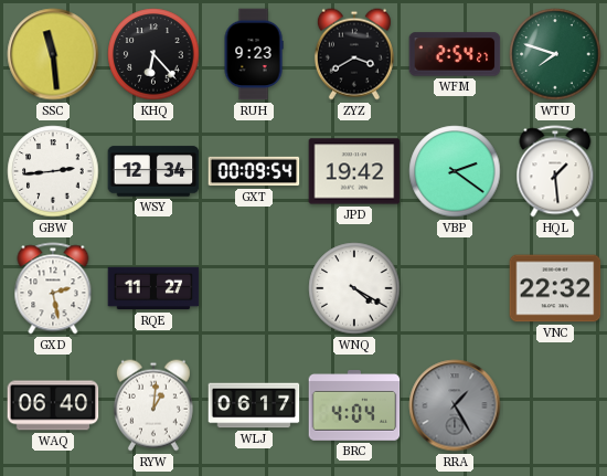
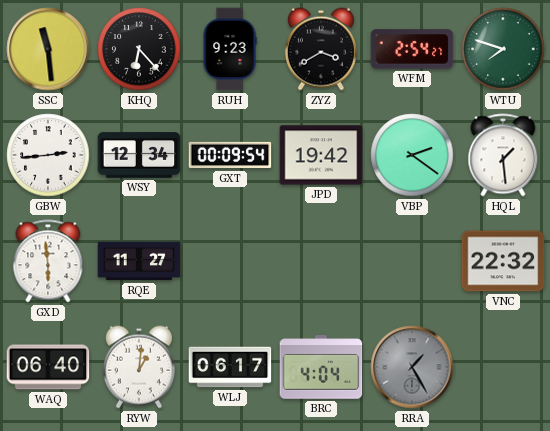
GXD: 2:28 -> 5:59 (48, 261)
WNQ: 4:20 -> none (354, 288)
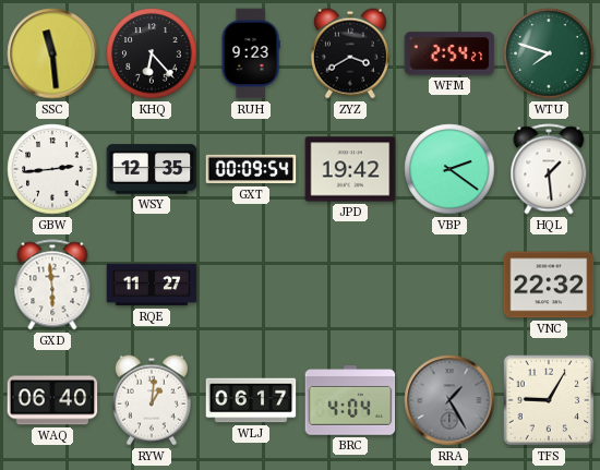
WSY: 12:34 -> 12:35 (152, 169)
TFS: none -> 9:05 (549, 400)
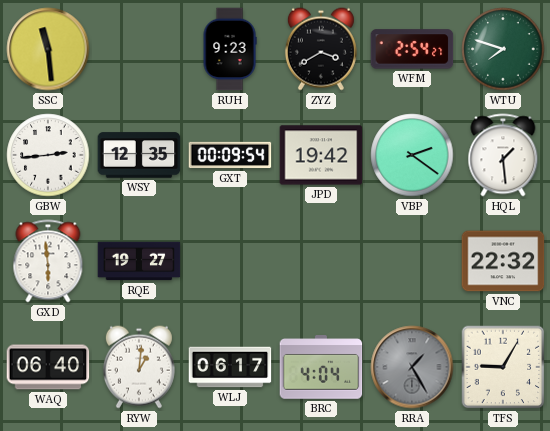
KHQ: 6:23 -> none (152, 53)
RQE: 11:27 -> 19:27 (139, 261)
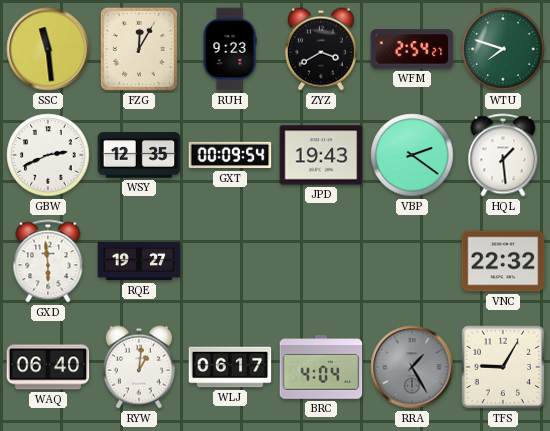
FZG: none -> 12:05 (139, 49)
GBW: 2:44 -> 2:41 (48, 155)
JPD: 19:42 -> 19:43 (321, 155)
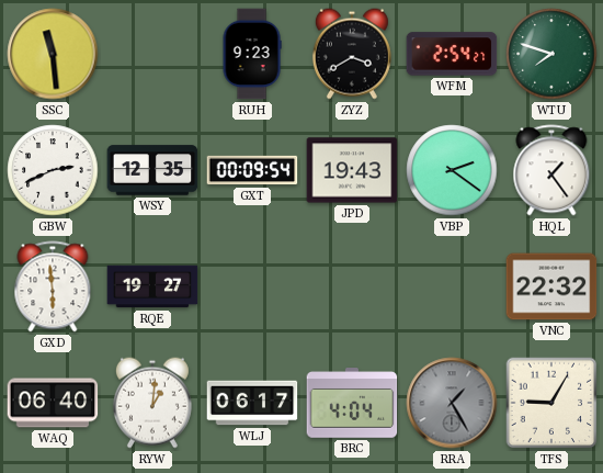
FZG: 12:05 -> none (139, 49)
HQL: 1:29 -> 1:24 (551, 170)
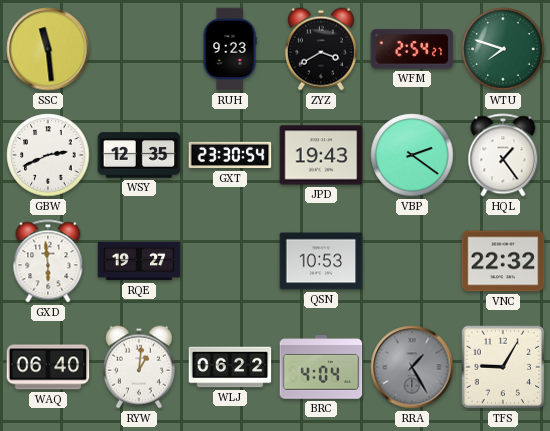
GXT: 00:09 -> 23:30 (230, 155)
QSN: none -> 10:53 (321, 261)
WLJ: 06:17 -> 06:22 (230, 367)
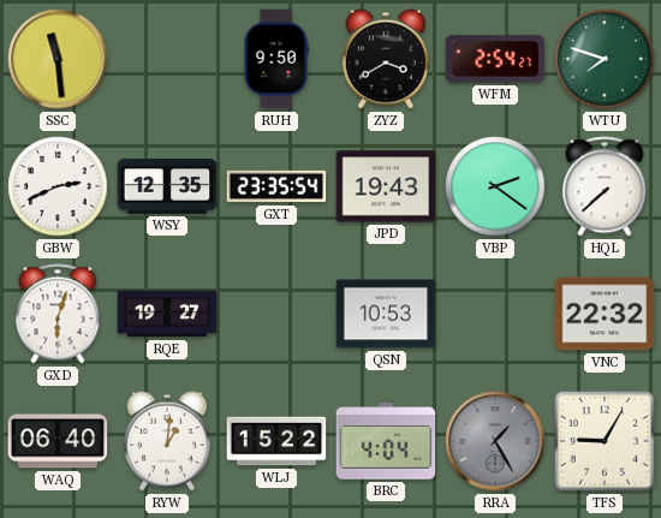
RUH: 9:23 -> 9:50 (276, 59)
GXT: 23:30 -> 23:35 (276, 186)
HQL: 1:24 -> 7:38 (605, 186)
GXD: 5:59 -> 6:03 (58, 314)
WLJ: 06:22 -> 15:22 (276, 441)
